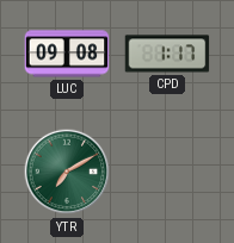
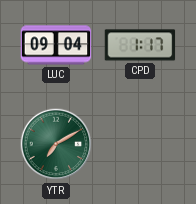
LUC: 09:08 -> 09:04 (56, 45)
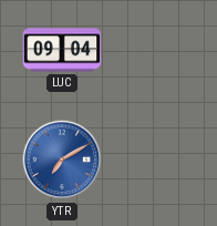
CPD: 1:17 -> none (140, 45)
YTR dial: green -> blue (62, 160)
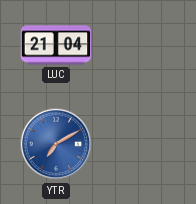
LUC: 09:04 -> 21:04 (56, 45)
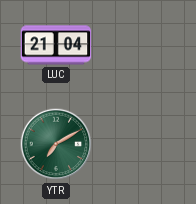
YTR dial: blue -> green (56, 144)
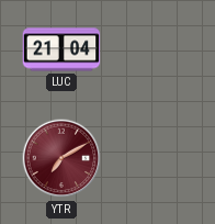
YTR dial: green -> burgundy (61, 158)
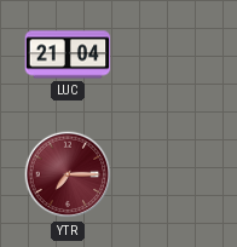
YTR: 7:10 -> 7:15 (68, 174)
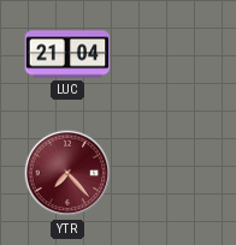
YTR: 7:15 -> 7:23 (67, 173)
